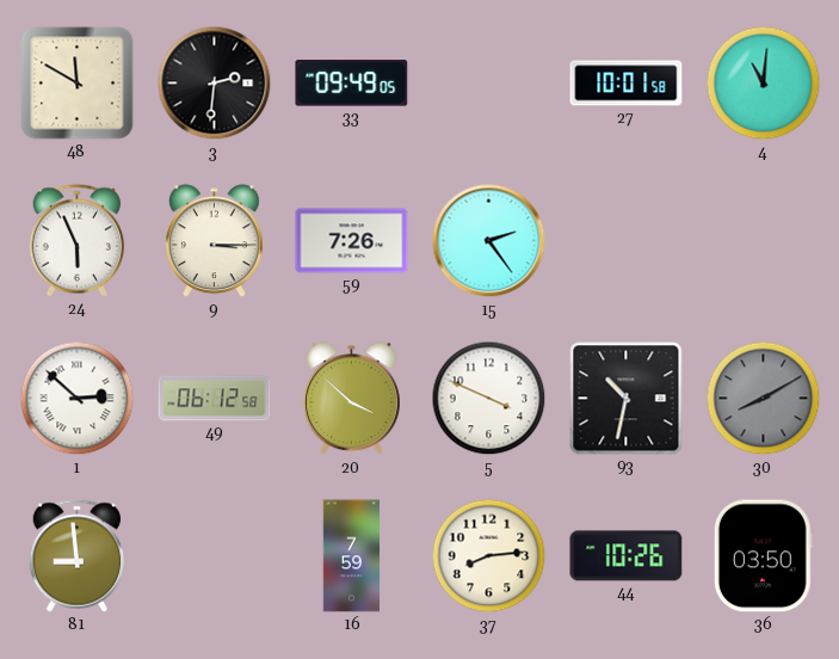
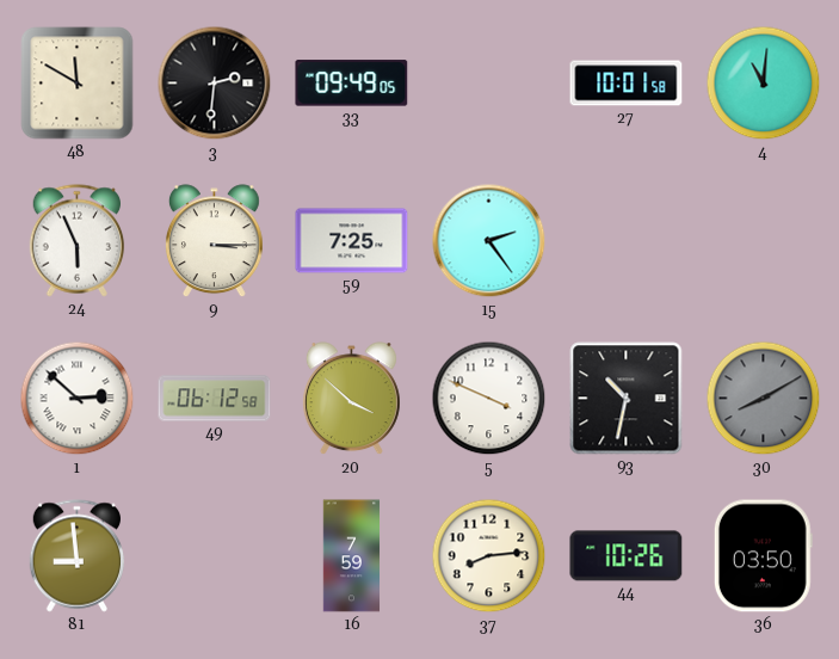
59: 7:26 -> 7:25 (352, 241)
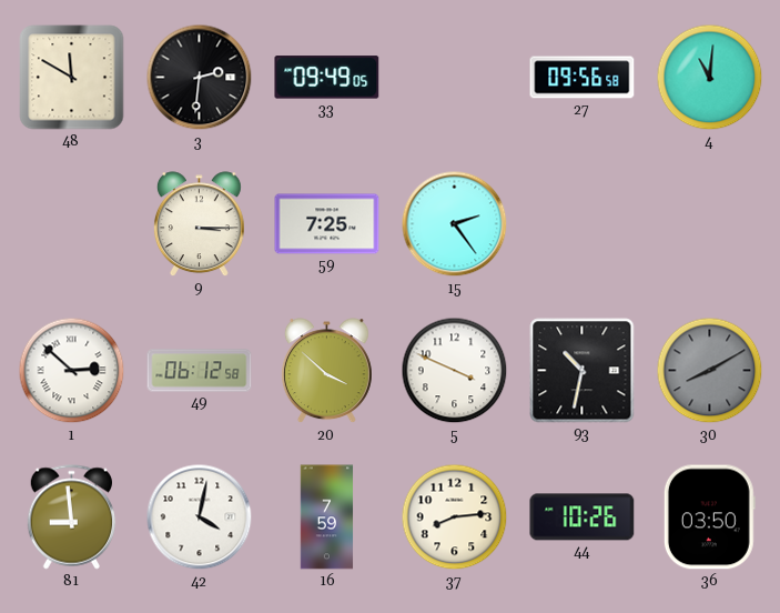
27: 10:01 -> 09:56 (583, 78)
24: 5:56 -> none (78, 241)
42: none -> 4:02 (200, 517)
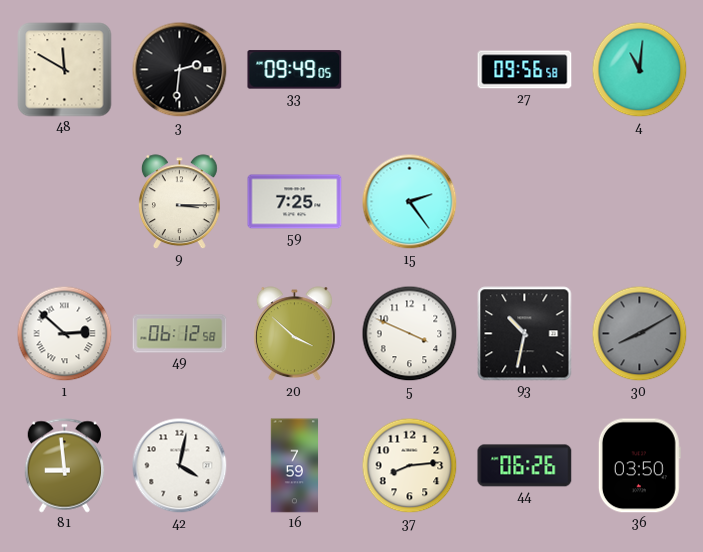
44: 10:26 -> 06:26 (525, 466)
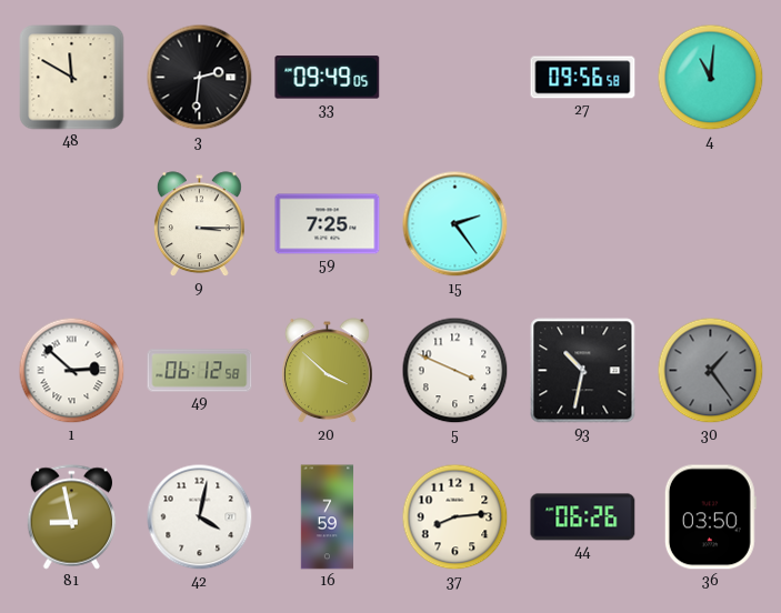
30: 8:10 -> 1:24 (711, 371)
81: 8:59 -> 8:58 (72, 517)
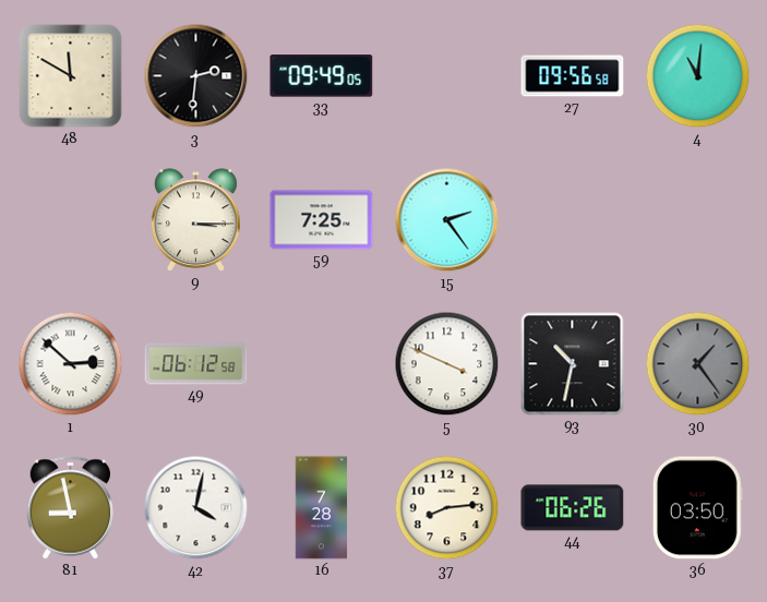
20: 3:52 -> none (327, 371)
16: 7:59 -> 7:28 (322, 508)
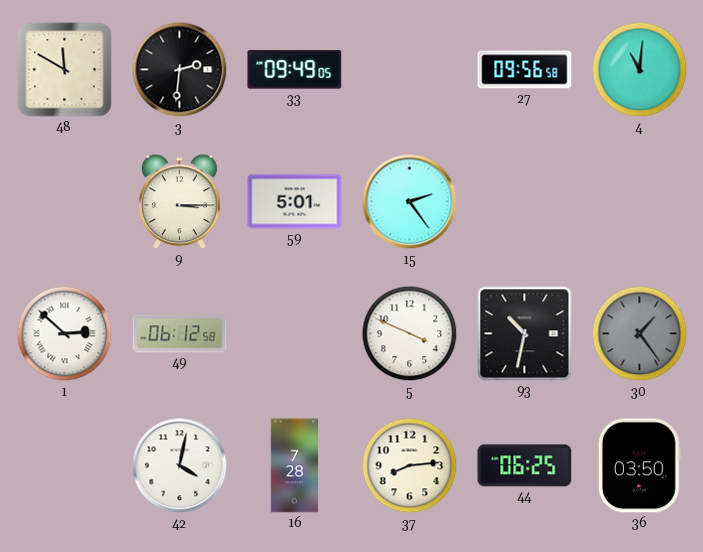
59: 7:25 -> 5:01 (295, 202)
81: 8:58 -> none (71, 508)
44: 06:26 -> 06:25 (525, 466)
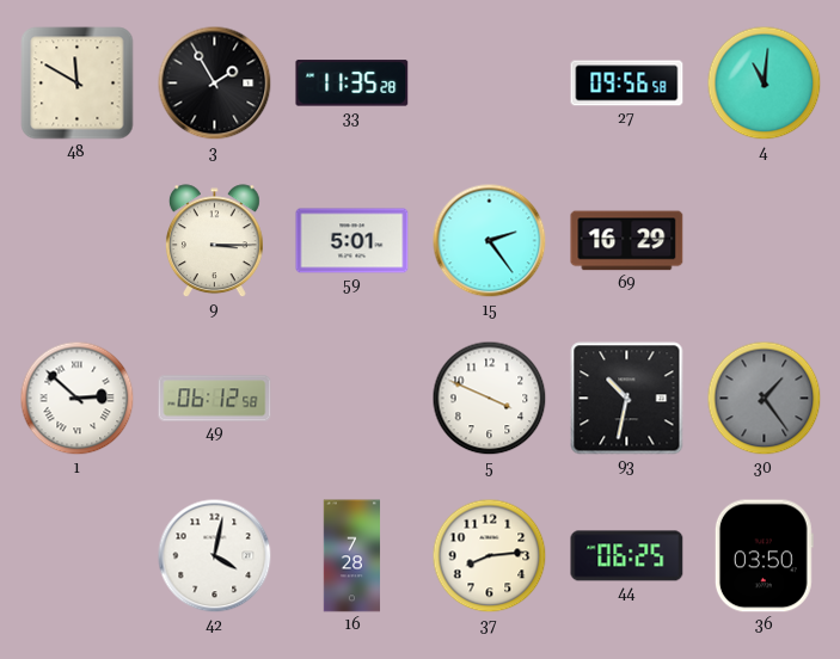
3: 2:31 -> 1:55 (215, 84)
33: 09:49 -> 11:35 (352, 84)
69: none -> 16:29 (627, 241)
